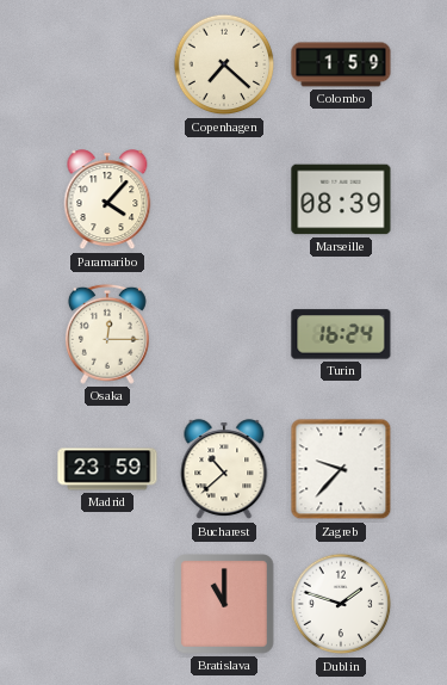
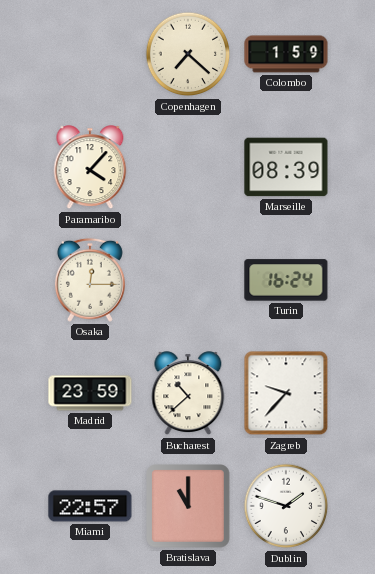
Miami: none -> 22:57 (90, 506)
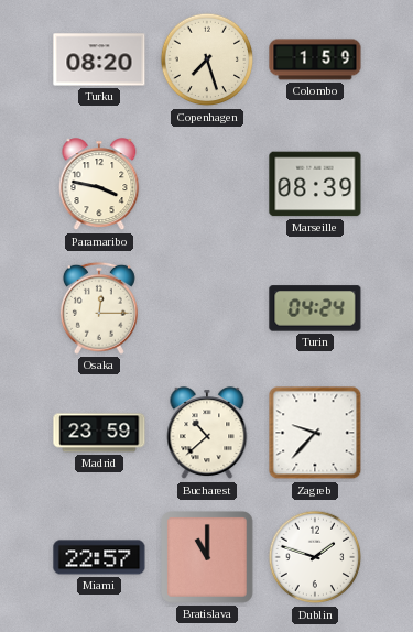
Turku: none -> 08:20 (99, 59)
Copenhagen: 7:22 -> 7:27 (207, 59)
Paramaribo: 4:07 -> 3:47 (99, 185)
Turin: 16:24 -> 04:24 (315, 308)
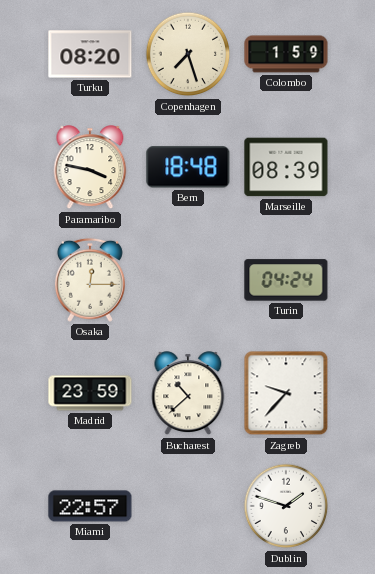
Bern: none -> 18:48 (188, 167)
Bratislava: 11:00 -> none (207, 557)
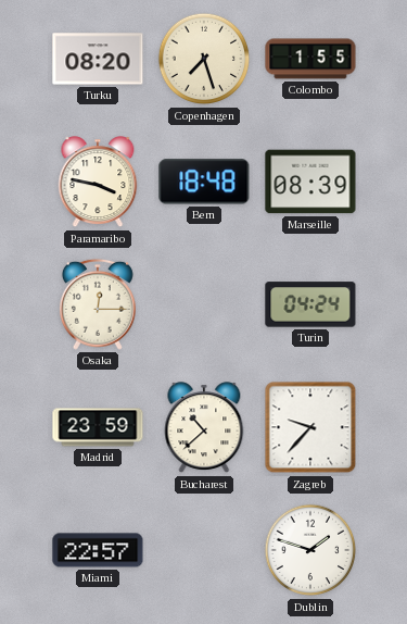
Colombo: 1:59 -> 1:55 (310, 59)
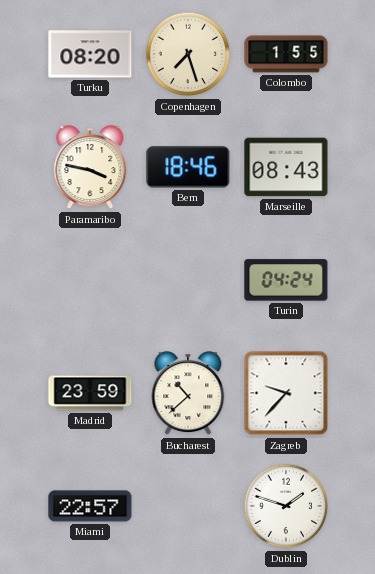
Bern: 18:48 -> 18:46 (188, 167)
Marseille: 08:39 -> 08:43 (286, 167)
Osaka: 12:15 -> none (98, 304)
